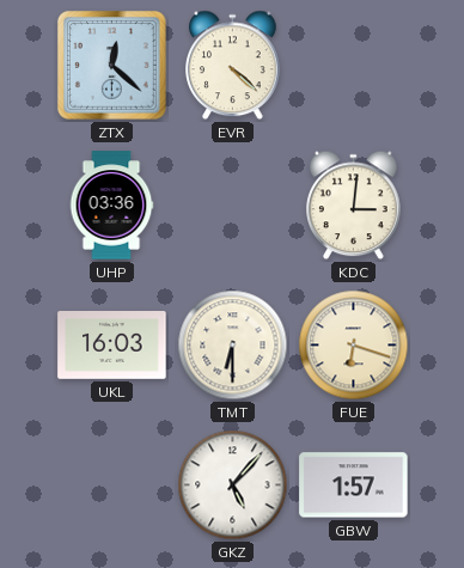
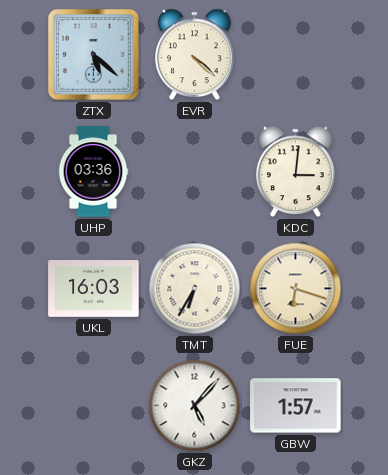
ZTX: 12:22 -> 5:22 (94, 55)
TMT: 6:30 -> 6:35 (195, 289)
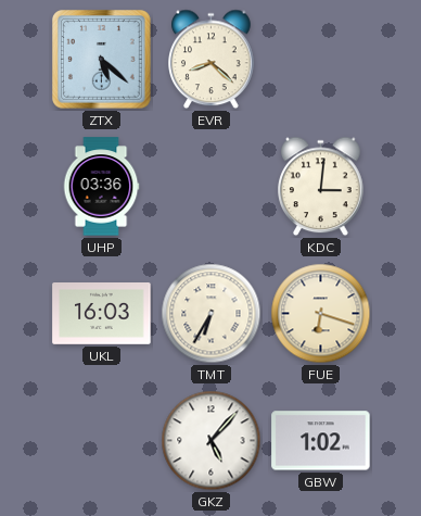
EVR: 4:22 -> 8:22 (212, 60)
GBW: 1:57 -> 1:02 (321, 441)
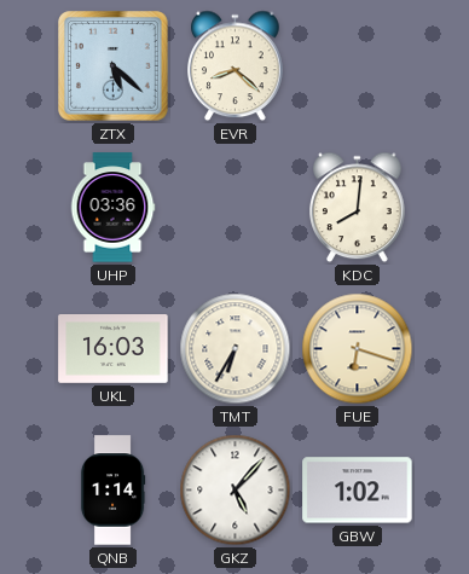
KDC: 3:01 -> 8:01 (358, 208)
QNB: none -> 1:14 (112, 491)
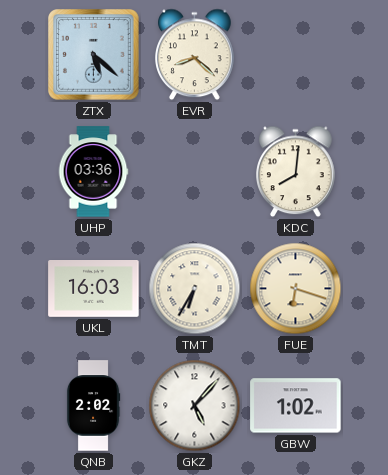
QNB: 1:14 -> 2:02 (93, 406)
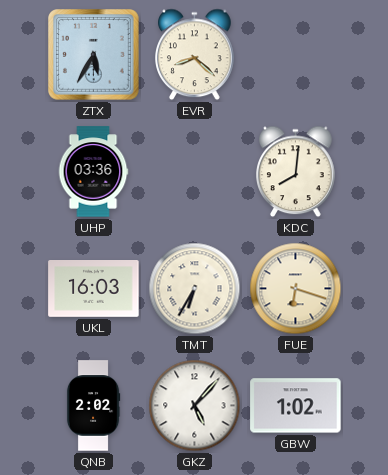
ZTX: 5:22 -> 5:35 (94, 55)
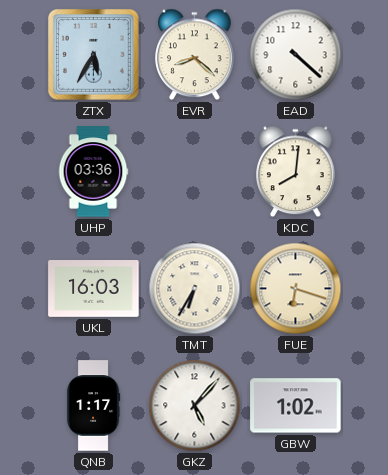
EAD: none -> 4:22 (296, 55)
QNB: 2:02 -> 1:17 (93, 406)
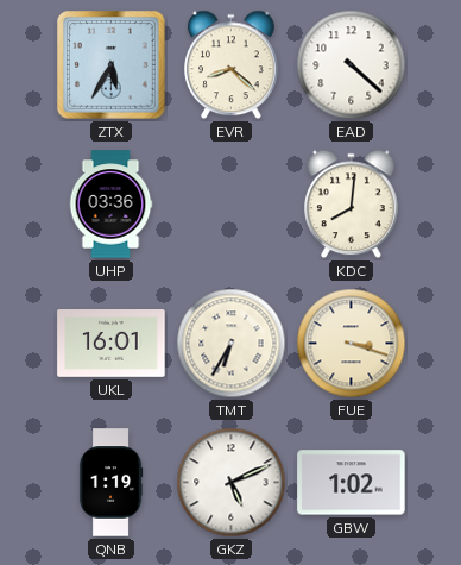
UKL: 16:03 -> 16:01 (112, 344)
FUE: 6:18 -> 3:18 (352, 344)
QNB: 1:17 -> 1:19 (110, 483)
GKZ: 5:07 -> 5:11 (232, 483)
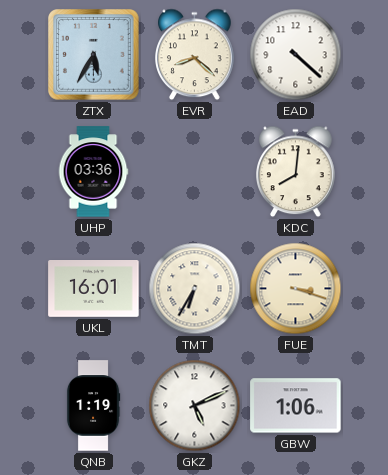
GBW: 1:02 -> 1:06 (296, 406)
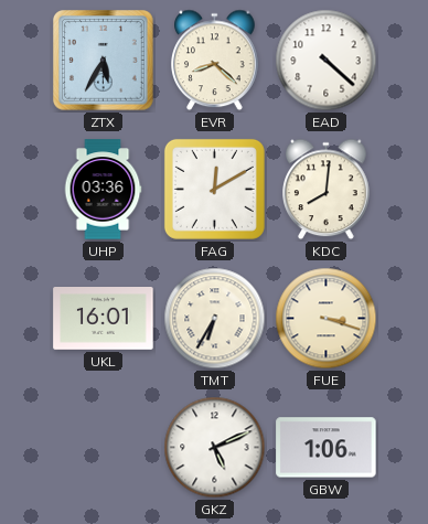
FAG: none -> 12:10 (214, 189)
QNB: 1:19 -> none (93, 406)
